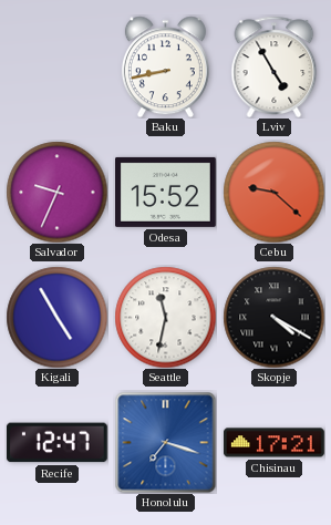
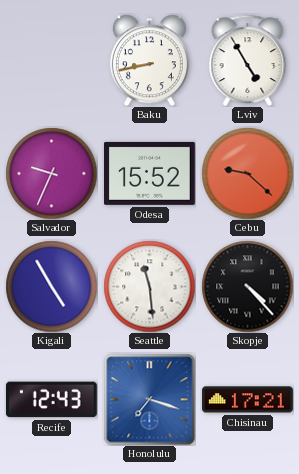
Seattle: 11:32 -> 11:29 (149, 286)
Skopje: 4:20 -> 4:23 (247, 286)
Recife: 12:47 -> 12:43 (51, 400)
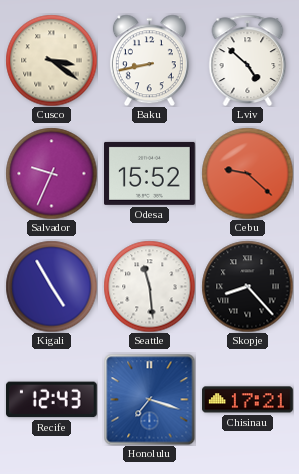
Cusco: none -> 3:21 (51, 60)
Lviv: 4:55 -> 4:52 (248, 60)
Skopje: 4:23 -> 8:23 (247, 286)
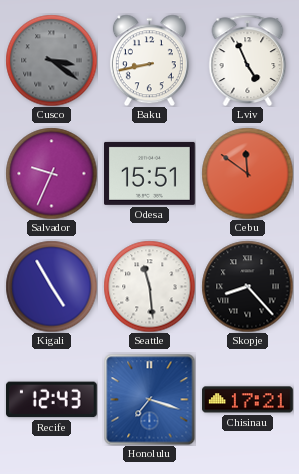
Cusco dial: cream -> grey (51, 60)
Lviv: 4:52 -> 4:56 (248, 60)
Odesa: 15:52 -> 15:51 (150, 173)
Cebu: 9:22 -> 11:51 (247, 173)
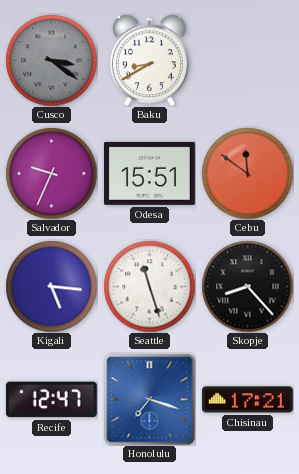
Baku: 8:43 -> 8:40 (149, 60)
Lviv: 4:56 -> none (248, 60)
Kigali: 4:55 -> 5:16 (51, 286)
Seattle: 11:29 -> 11:27 (149, 286)
Recife: 12:43 -> 12:47 (51, 400)
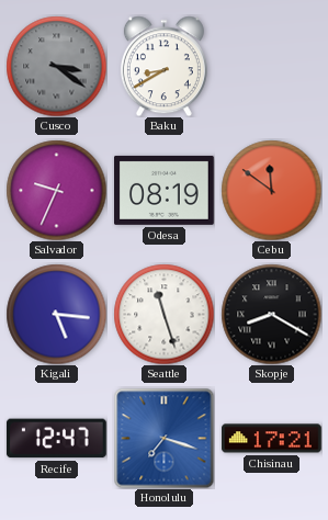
Odesa: 15:51 -> 08:19 (165, 190)
Skopje: 8:23 -> 8:20 (271, 314)
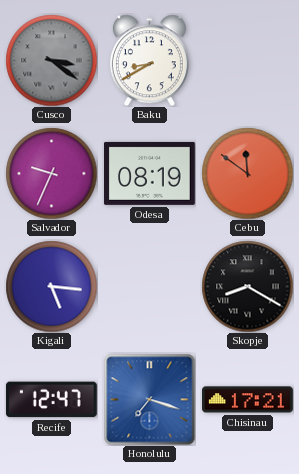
Seattle: 11:27 -> none (163, 314)
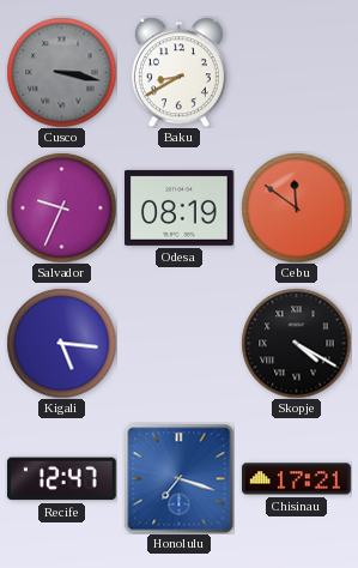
Cusco: 3:21 -> 3:17 (61, 72)
Skopje: 8:20 -> 4:20 (296, 343)
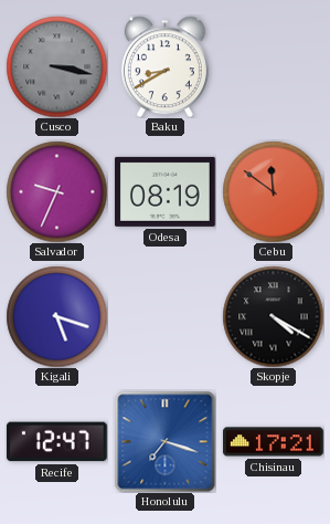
Kigali: 5:16 -> 5:18 (56, 316)
